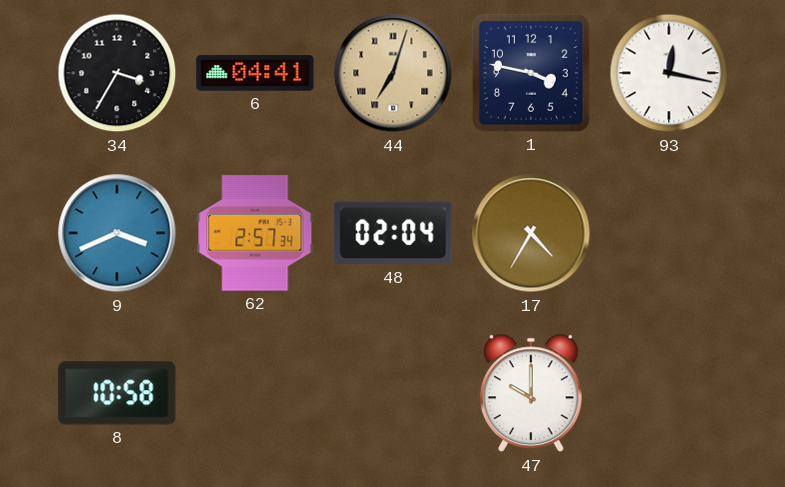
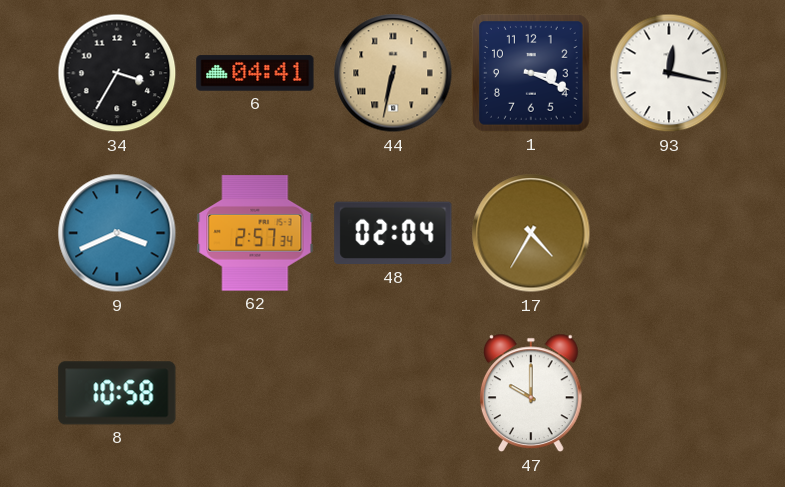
44: 7:03 -> 6:32 (393, 73)
1: 3:47 -> 3:19 (532, 74)
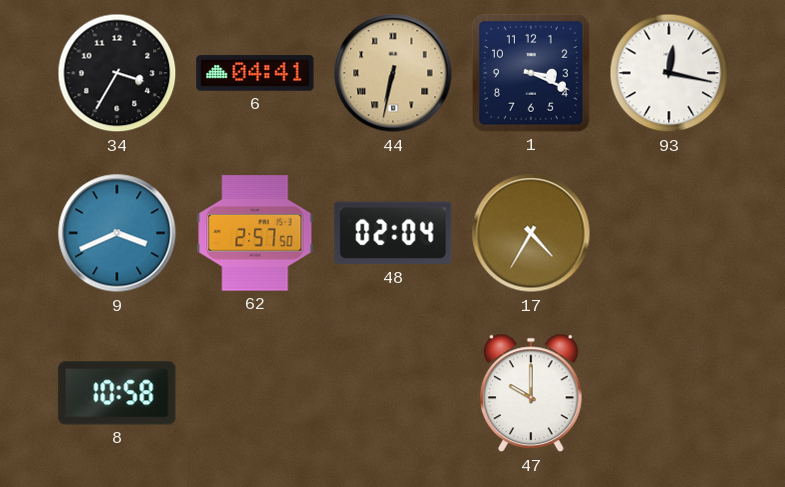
62: 2:57:34 -> 2:57:50 (255, 233)
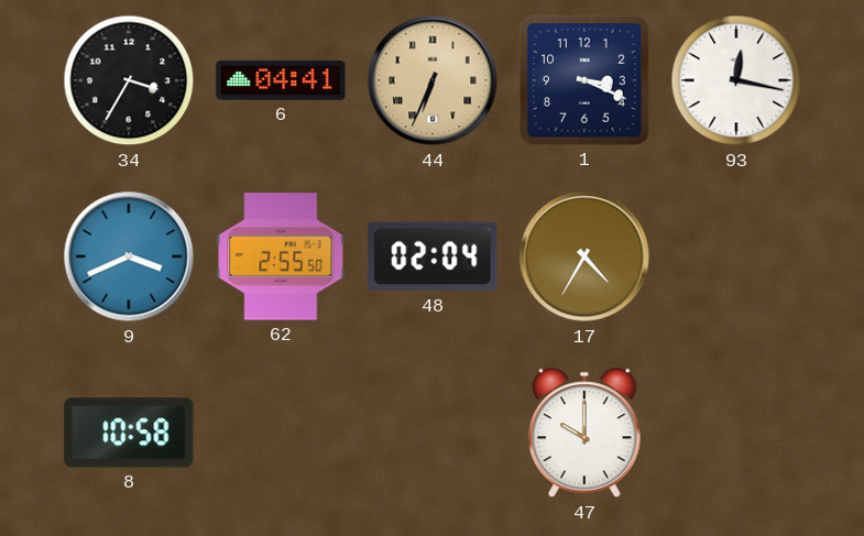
44: 6:32 -> 6:34 (433, 80)
62: 2:57 -> 2:55 (281, 256)
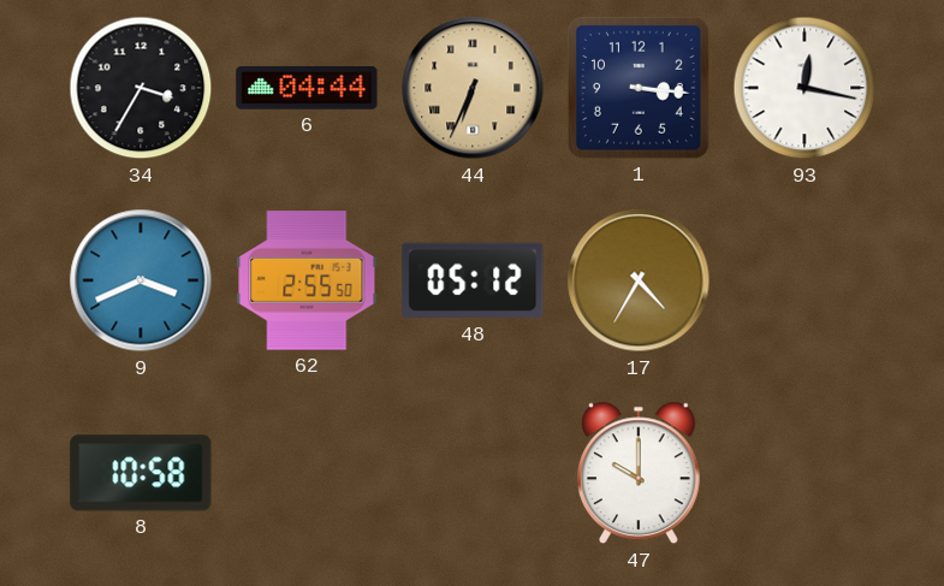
6: 04:41 -> 04:44 (307, 88)
1: 3:19 -> 3:16 (640, 89)
48: 02:04 -> 05:12 (473, 280)
